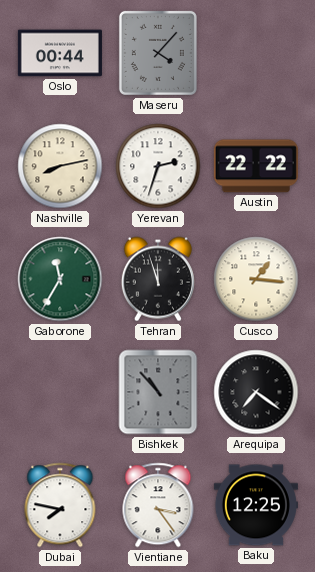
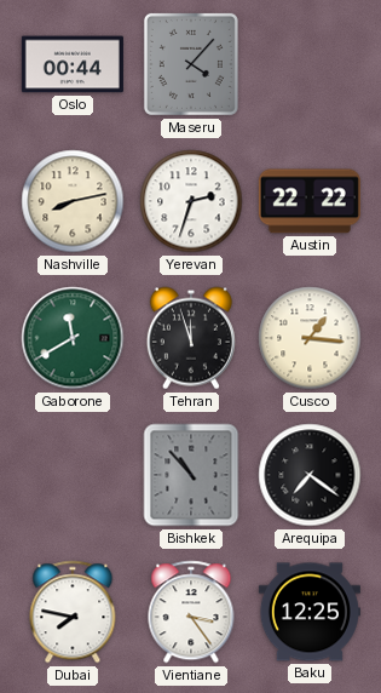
Gaborone: 11:35 -> 11:40 (73, 338)
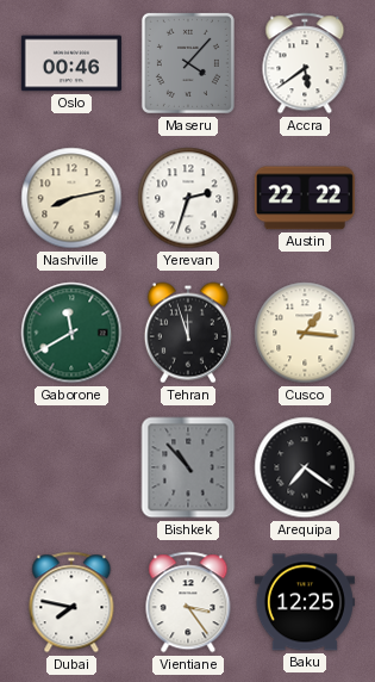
Oslo: 00:44 -> 00:46 (71, 63)
Accra: none -> 5:39 (305, 63)
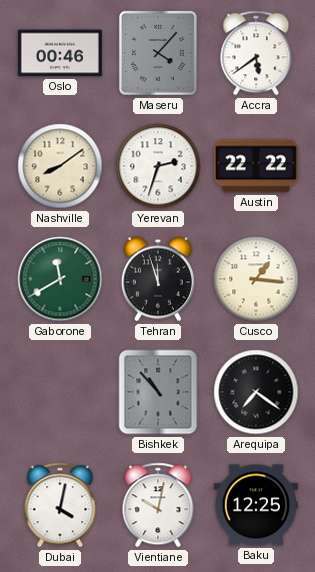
Nashville: 8:13 -> 8:09 (60, 166)
Dubai: 7:47 -> 4:02 (60, 505)
Vientiane: 3:24 -> 10:02 (158, 505)
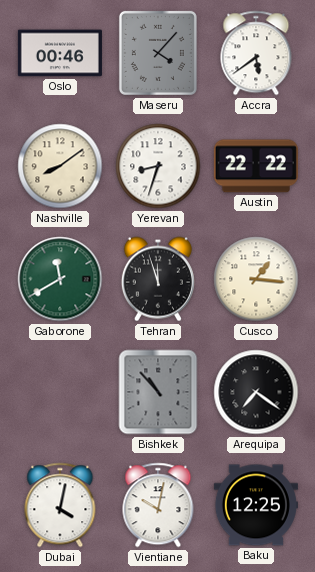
Yerevan: 2:33 -> 8:33 (158, 166)
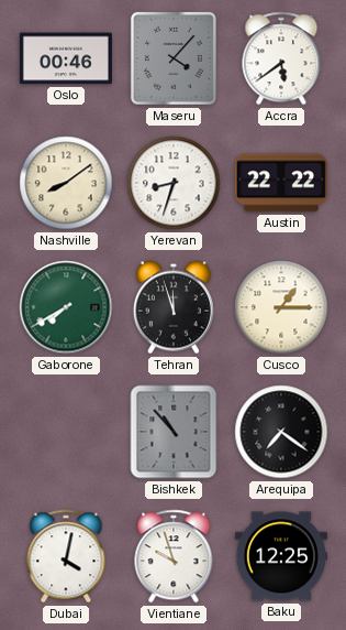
Gaborone: 11:40 -> 7:40 (66, 307)
Cusco: 1:16 -> 1:15 (281, 307)
Vientiane: 10:02 -> 9:57 (174, 556)
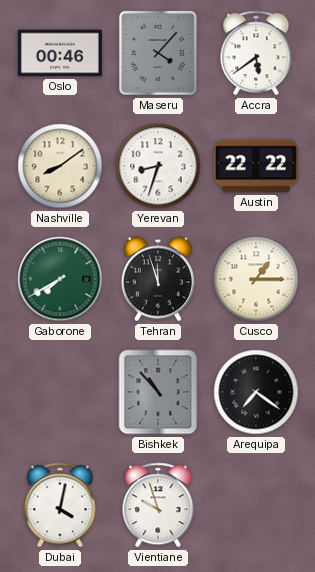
Baku: 12:25 -> none (281, 556)
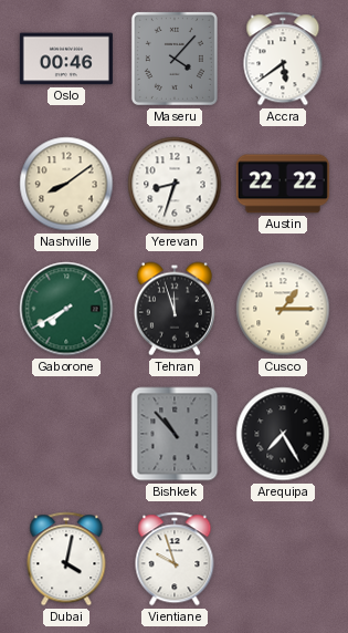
Arequipa: 7:21 -> 7:25 (283, 434)
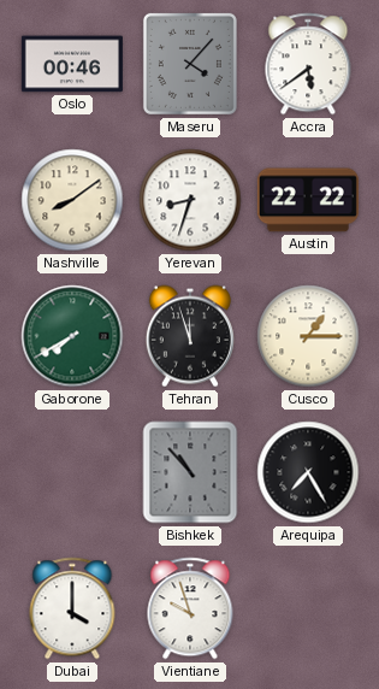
Dubai: 4:02 -> 4:00 (72, 608)
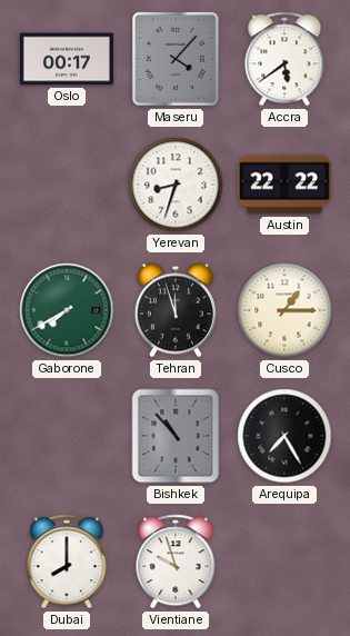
Oslo: 00:46 -> 00:17 (67, 59)
Nashville: 8:09 -> none (72, 200)
Dubai: 4:00 -> 8:00 (67, 562)
